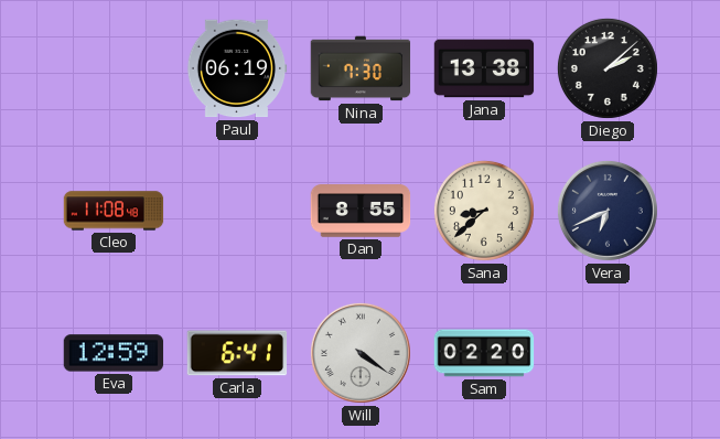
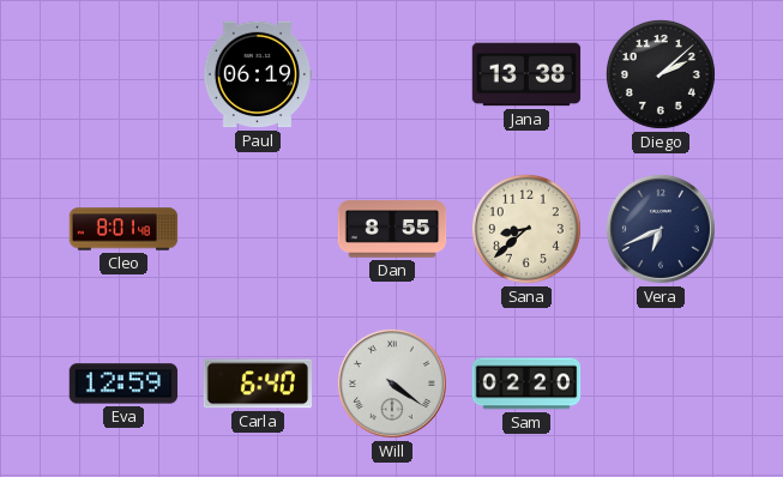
Nina: 7:30 -> none (361, 68)
Cleo: 11:08 -> 8:01 (124, 229)
Carla: 6:41 -> 6:40 (258, 384)
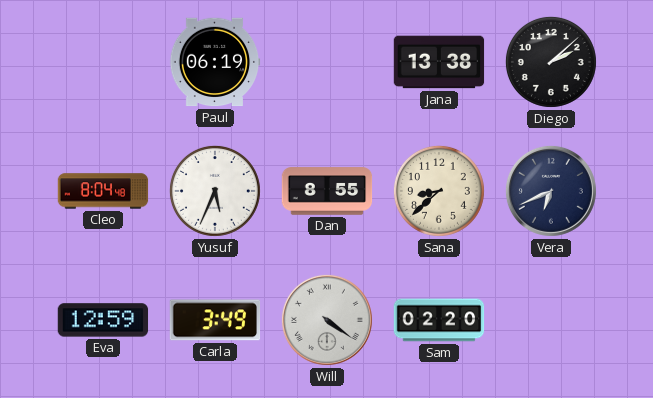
Cleo: 8:01 -> 8:04 (103, 191)
Yusuf: none -> 5:34 (215, 191)
Carla: 6:40 -> 3:49 (215, 320)
